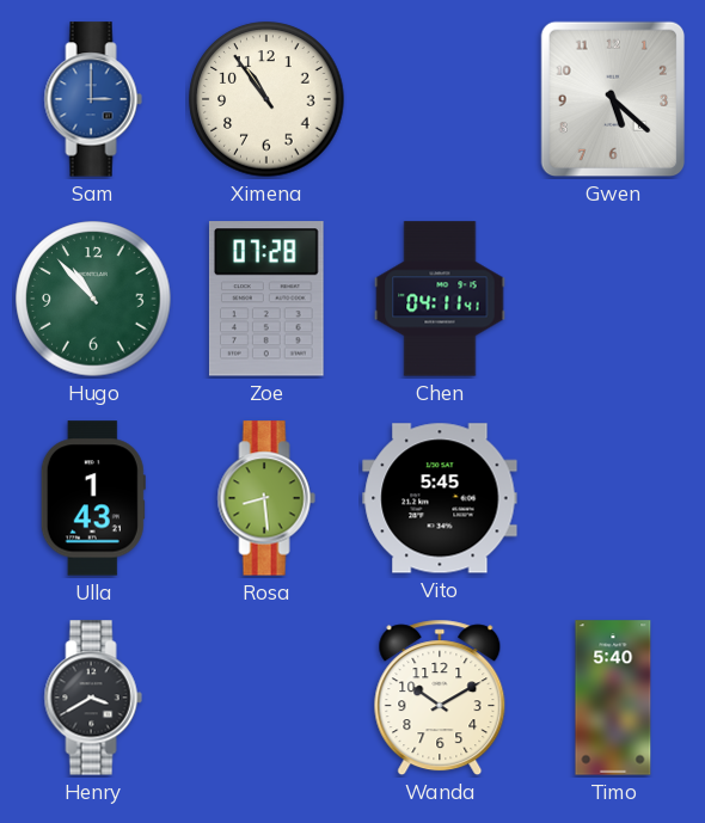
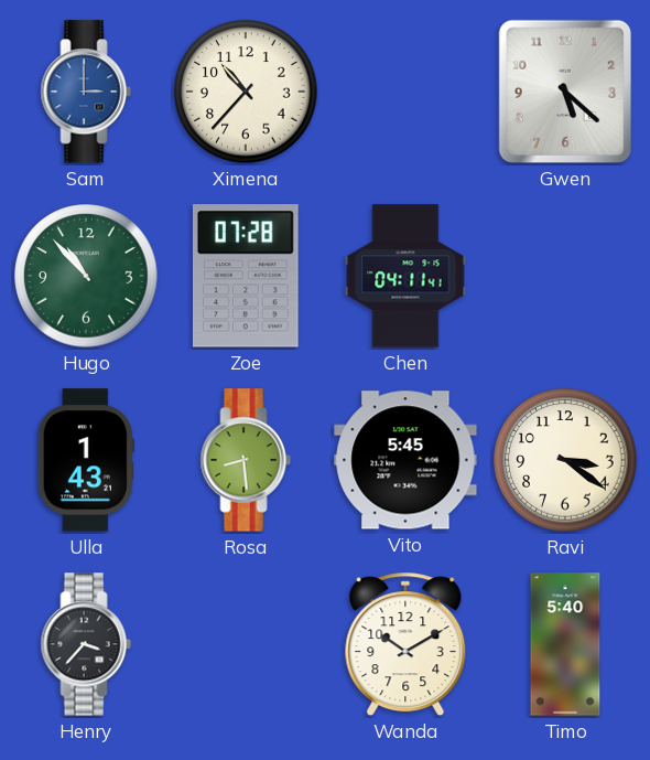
Ximena: 10:54 -> 10:37 (246, 92)
Ravi: none -> 3:21 (565, 460)
Henry: 3:40 -> 3:37 (86, 644)
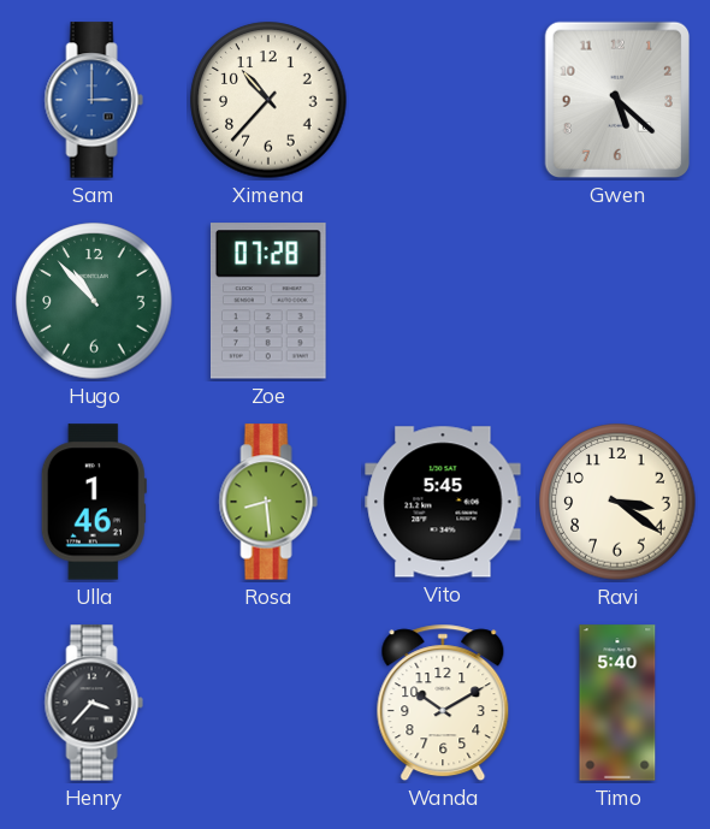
Chen: 04:11 -> none (405, 276)
Ulla: 1:43 -> 1:46 (94, 502)
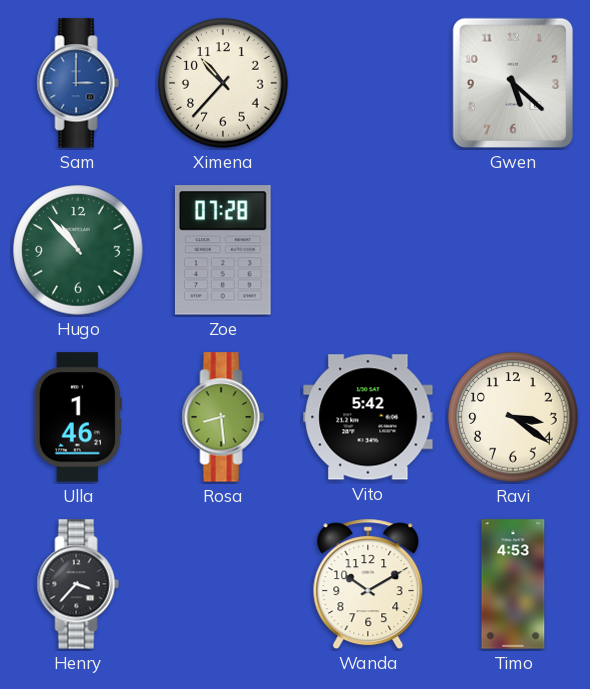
Vito: 5:45 -> 5:42 (368, 417)
Timo: 5:40 -> 4:53 (513, 584)
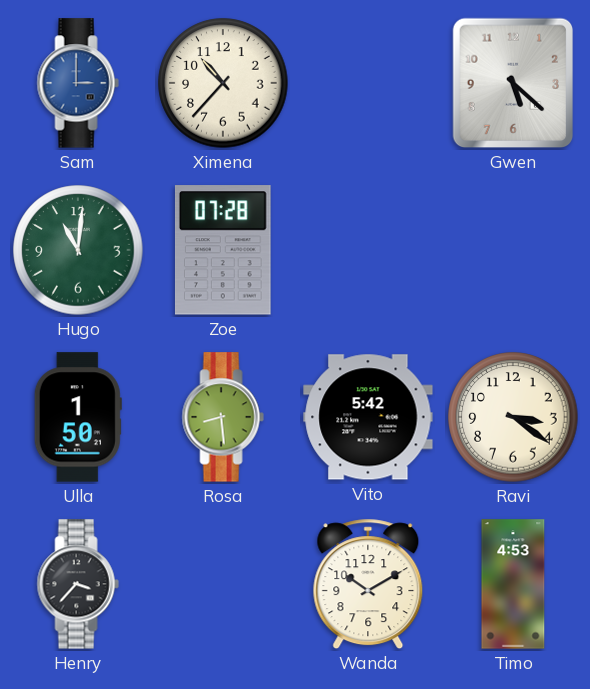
Hugo: 10:53 -> 11:01 (78, 250)
Ulla: 1:46 -> 1:50 (78, 417)
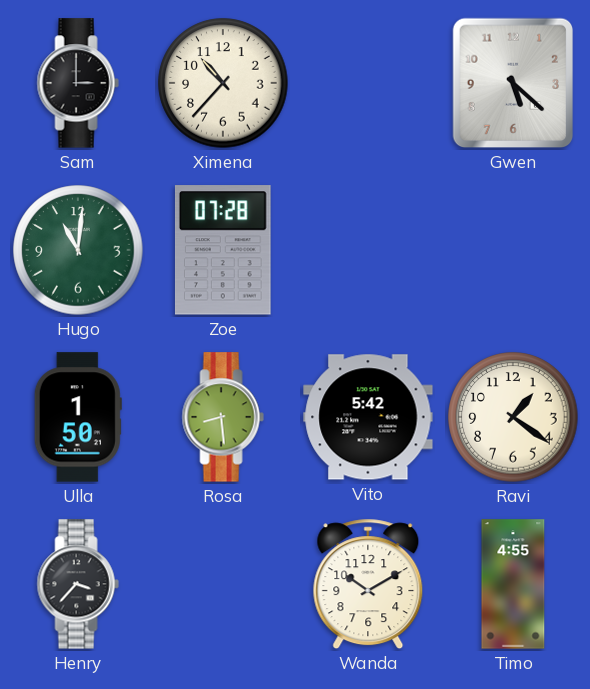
Sam dial: blue -> black (78, 83)
Ravi: 3:21 -> 1:21 (513, 417)
Timo: 4:53 -> 4:55 (513, 584)
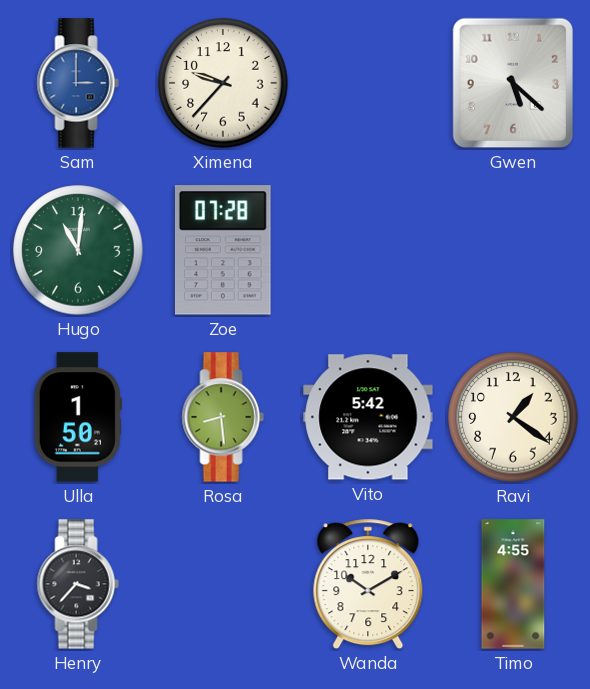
Sam dial: black -> blue (78, 83)
Ximena: 10:37 -> 9:37 (223, 83)
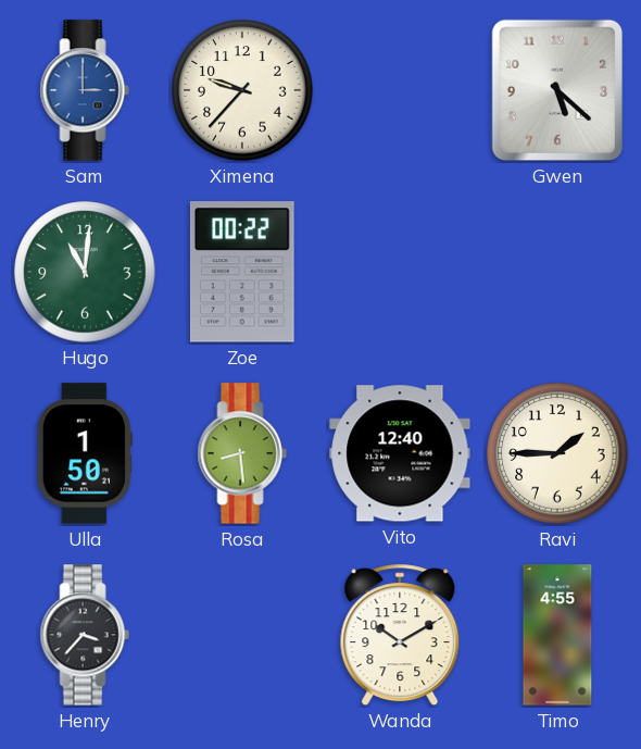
Zoe: 07:28 -> 00:22 (242, 272)
Vito: 5:42 -> 12:40 (400, 453)
Ravi: 1:21 -> 1:45 (557, 453)
